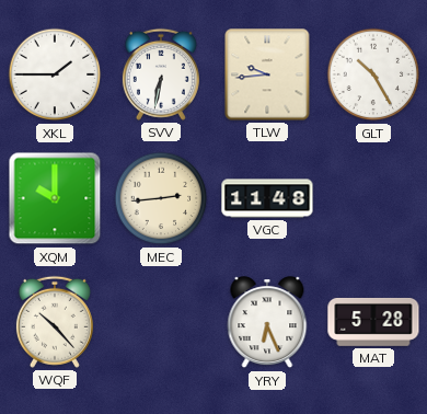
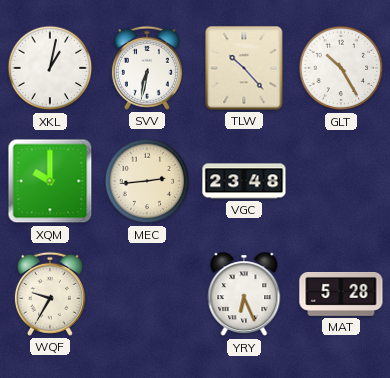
XKL: 1:45 -> 1:02 (50, 68)
TLW: 9:44 -> 10:23 (244, 68)
VGC: 11:48 -> 23:48 (244, 181)
WQF: 10:23 -> 9:35 (50, 294)
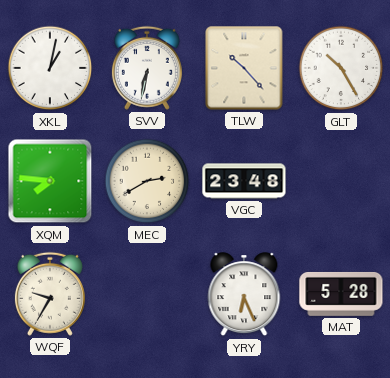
XQM: 10:00 -> 7:46 (50, 181)
MEC: 2:44 -> 2:40 (147, 181)
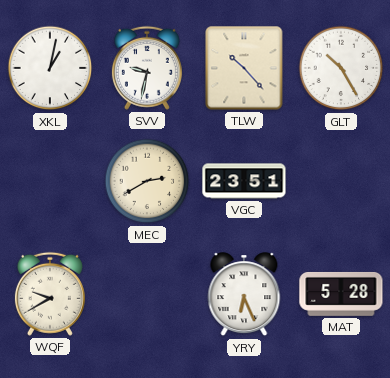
SVV: 6:32 -> 9:32 (147, 68)
XQM: 7:46 -> none (50, 181)
VGC: 23:48 -> 23:51 (244, 181)
WQF: 9:35 -> 9:40 (50, 294)
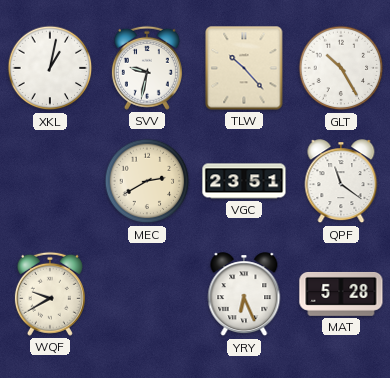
QPF: none -> 11:21 (341, 182)
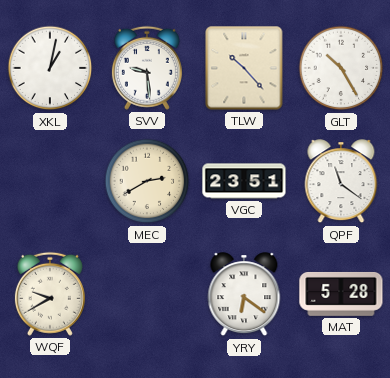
SVV: 9:32 -> 9:29 (147, 68)
YRY: 6:26 -> 6:21 (244, 295)
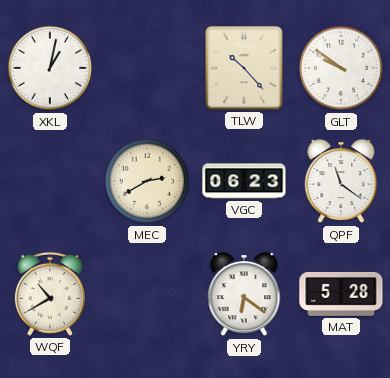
SVV: 9:29 -> none (147, 68)
GLT: 10:25 -> 9:51 (341, 68)
VGC: 23:51 -> 06:23 (244, 181)
WQF: 9:40 -> 10:40 (50, 294)
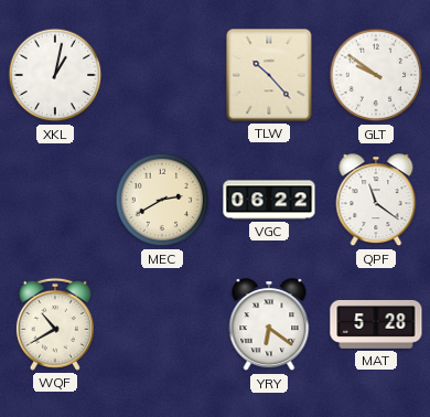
VGC: 06:23 -> 06:22 (269, 200)
